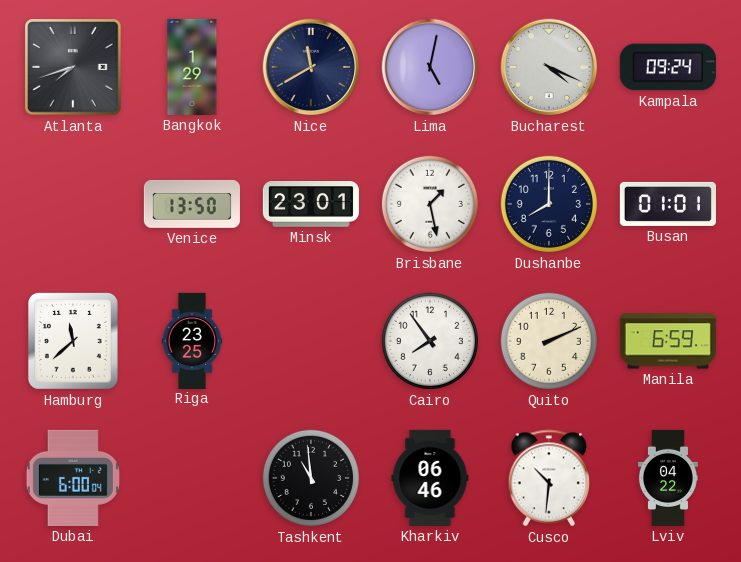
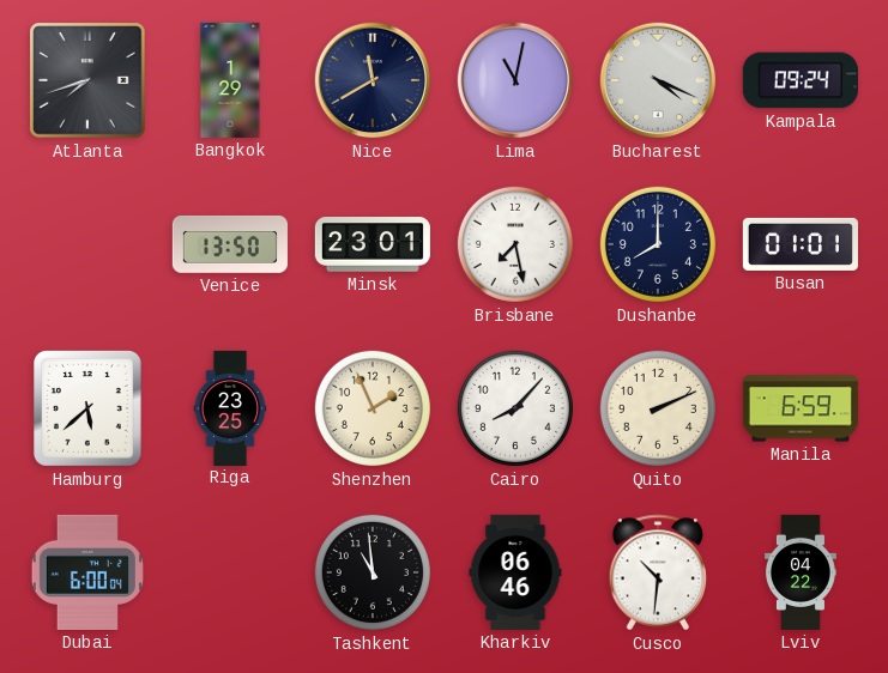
Lima: 5:02 -> 11:02 (515, 80)
Brisbane: 1:28 -> 7:28 (515, 244)
Hamburg: 11:38 -> 5:38 (89, 410)
Shenzhen: none -> 1:56 (373, 408)
Cairo: 7:54 -> 8:07 (515, 408)
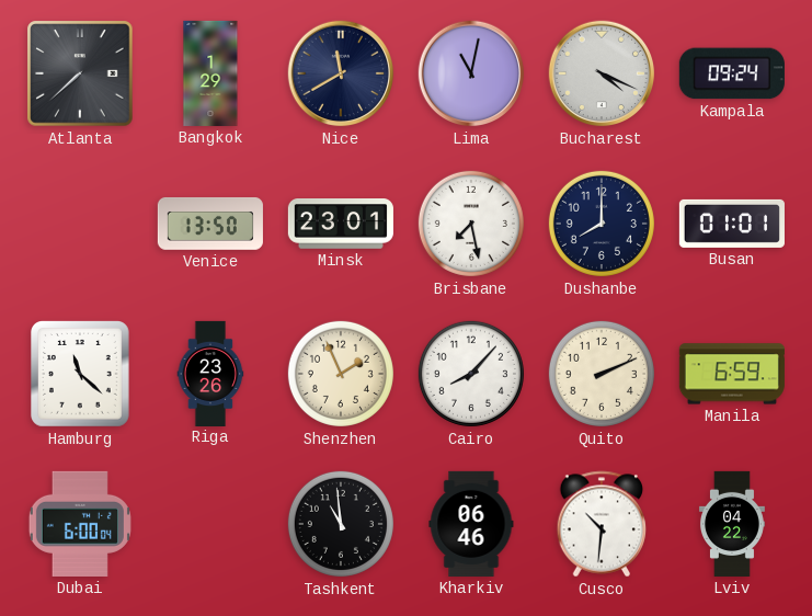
Atlanta: 7:42 -> 7:38 (80, 73)
Hamburg: 5:38 -> 11:22 (81, 375)
Riga: 23:25 -> 23:26 (210, 373)
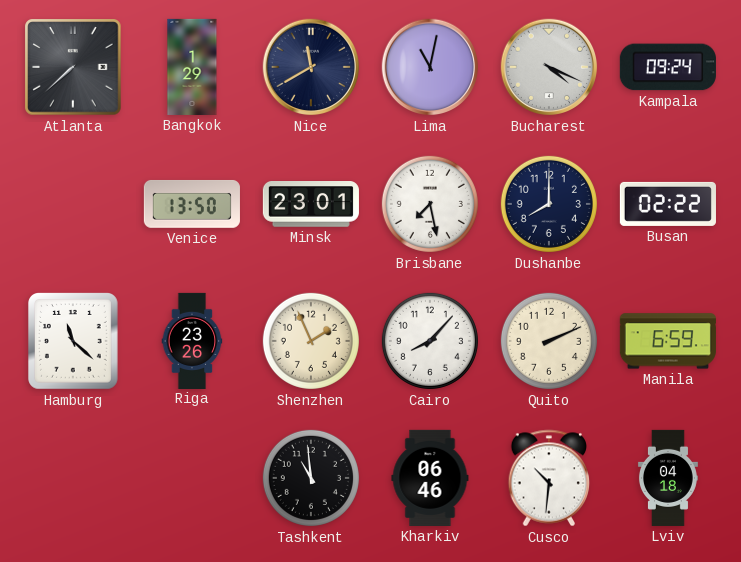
Busan: 01:01 -> 02:22 (668, 204)
Dubai: 6:00 -> none (80, 524)
Lviv: 04:22 -> 04:18 (668, 478)
